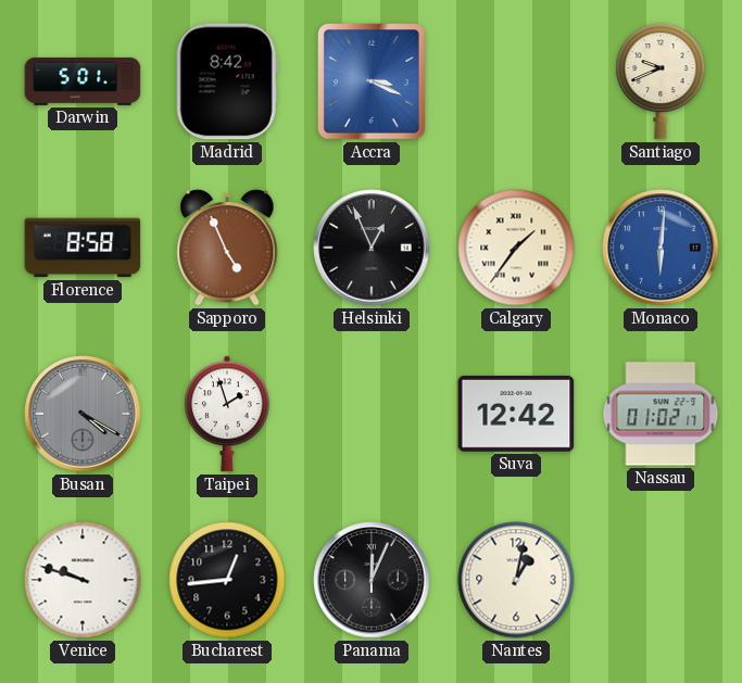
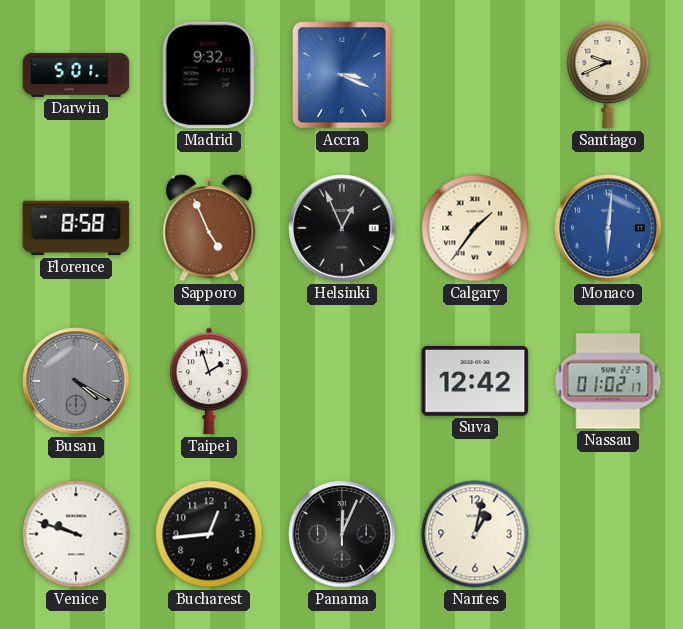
Madrid: 8:42 -> 9:32 (209, 75)
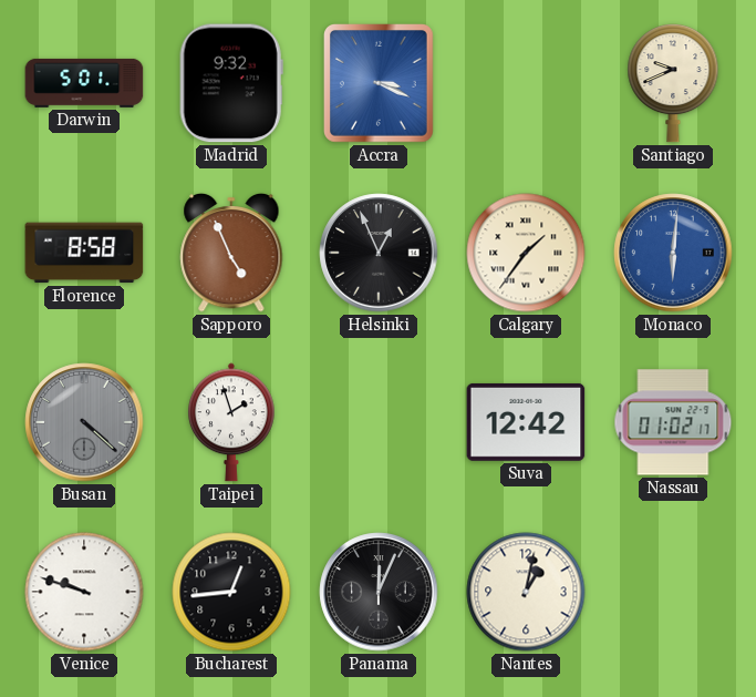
Busan: 4:20 -> 4:22 (84, 422)
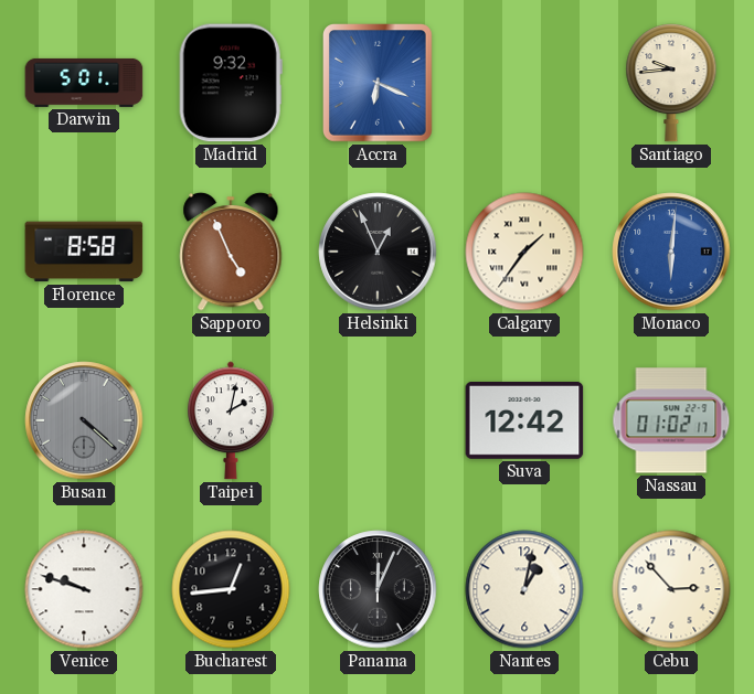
Accra: 3:19 -> 6:19 (379, 84)
Santiago: 9:41 -> 9:44 (671, 84)
Taipei: 1:57 -> 2:02 (231, 420)
Cebu: none -> 2:53 (671, 589)
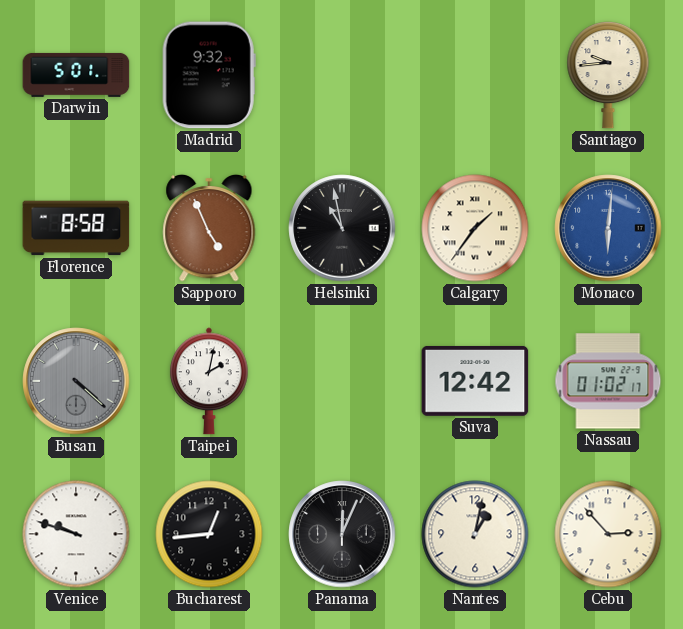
Accra: 6:19 -> none (379, 84)
Helsinki: 12:56 -> 10:58 (342, 228)
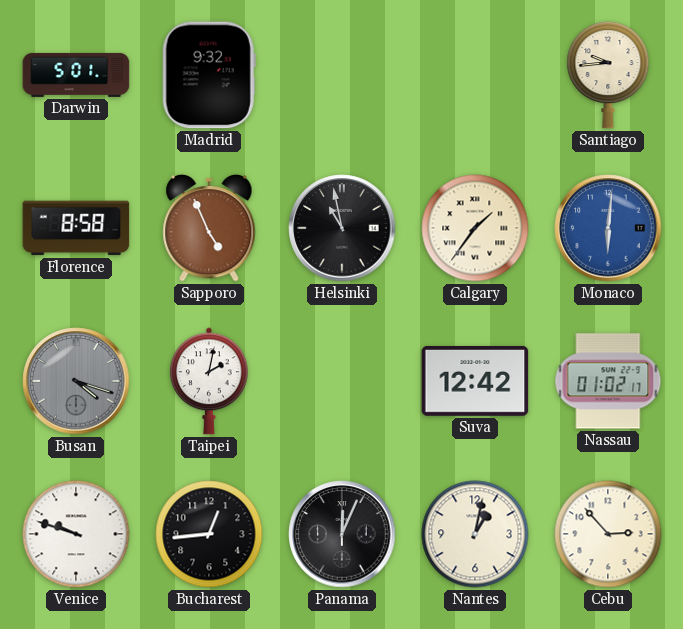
Busan: 4:22 -> 4:18 (76, 381)
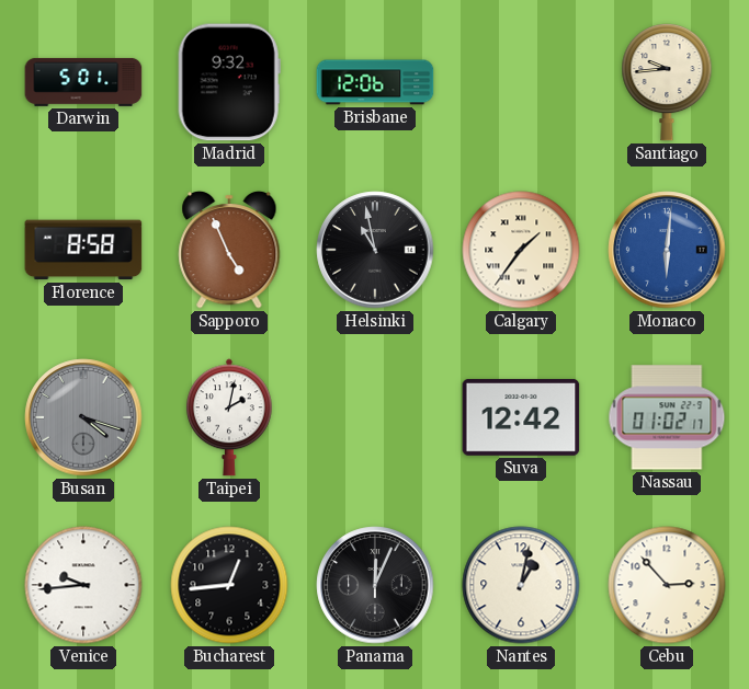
Brisbane: none -> 12:06 (375, 82)
Venice: 9:48 -> 9:44 (83, 585)
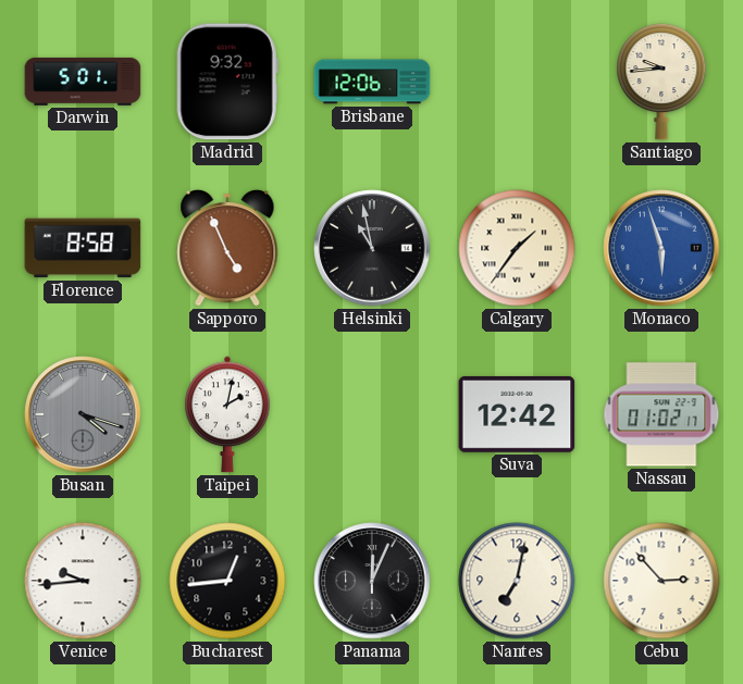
Monaco: 6:01 -> 5:57 (661, 248)
Nantes: 1:02 -> 7:02 (517, 581)
